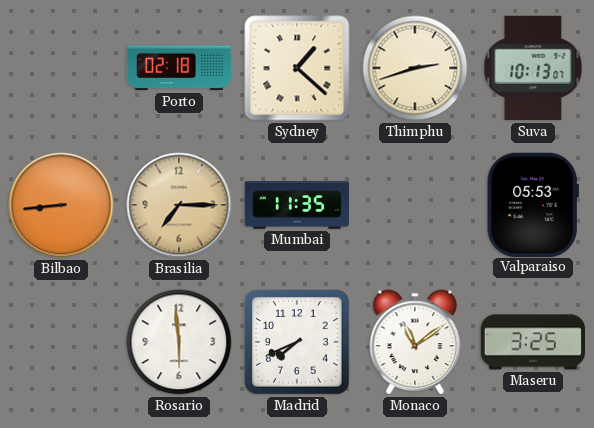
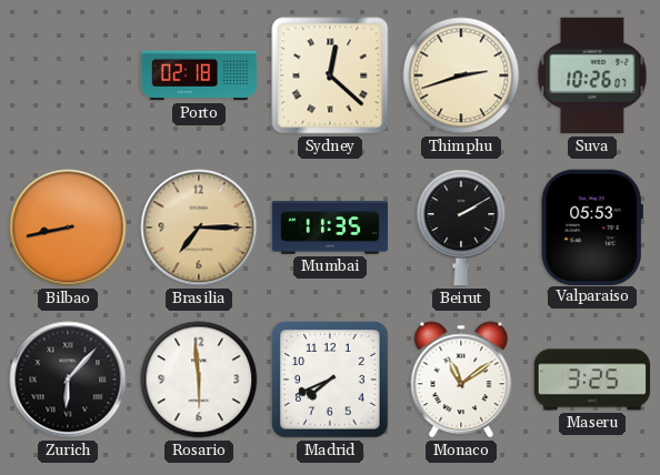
Sydney: 1:22 -> 12:22 (330, 75)
Suva: 10:13 -> 10:26 (592, 75)
Bilbao: 8:44 -> 8:43 (68, 228)
Beirut: none -> 2:10 (461, 228)
Zurich: none -> 6:07 (68, 380)
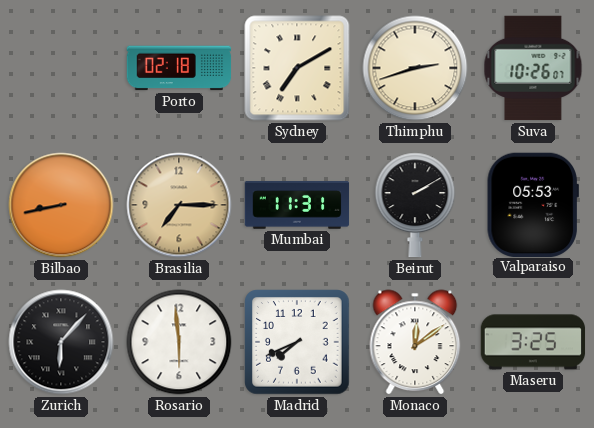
Sydney: 12:22 -> 7:10 (297, 68)
Mumbai: 11:35 -> 11:31 (297, 206)
Monaco: 11:09 -> 12:09 (415, 342)
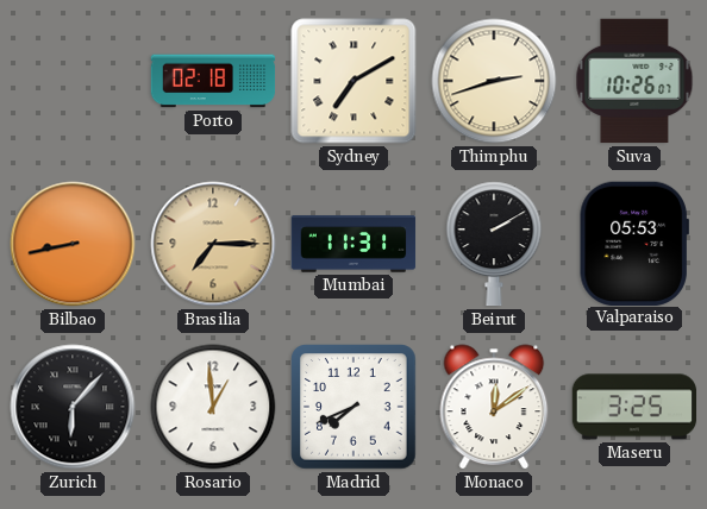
Rosario: 5:59 -> 12:59 (213, 407)
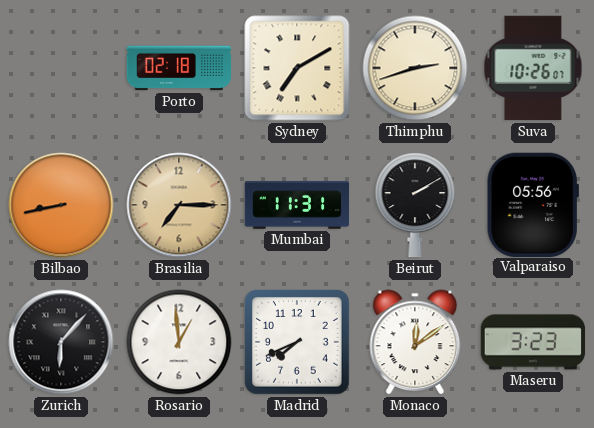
Valparaiso: 05:53 -> 05:56 (533, 204)
Maseru: 3:25 -> 3:23 (533, 342)
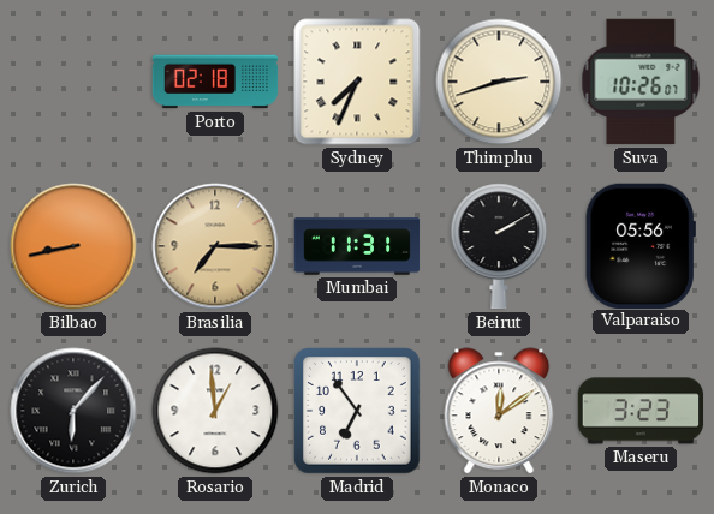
Sydney: 7:10 -> 7:34 (357, 82)
Madrid: 7:41 -> 6:54 (357, 411)
